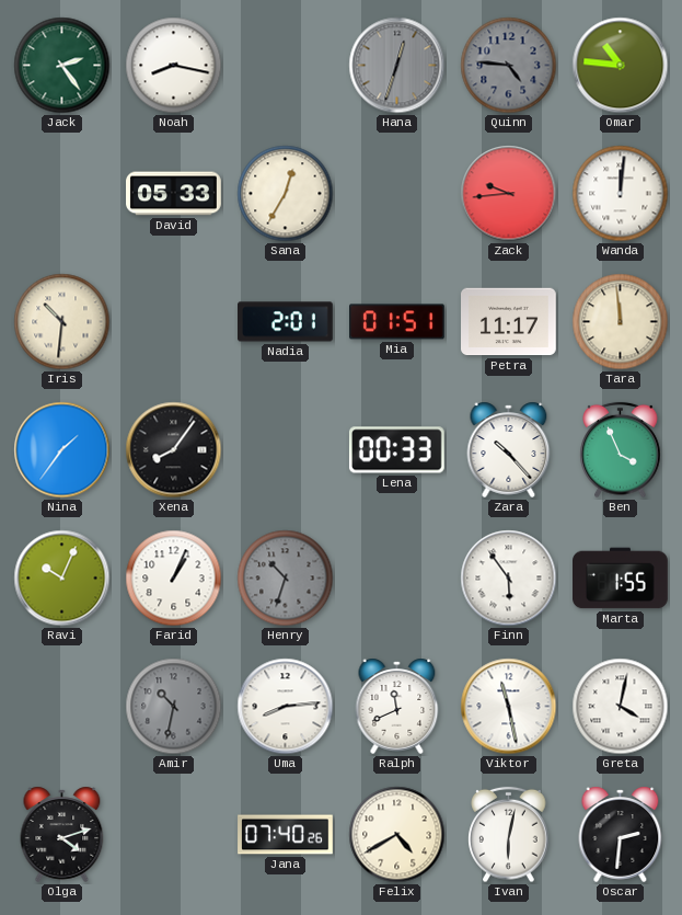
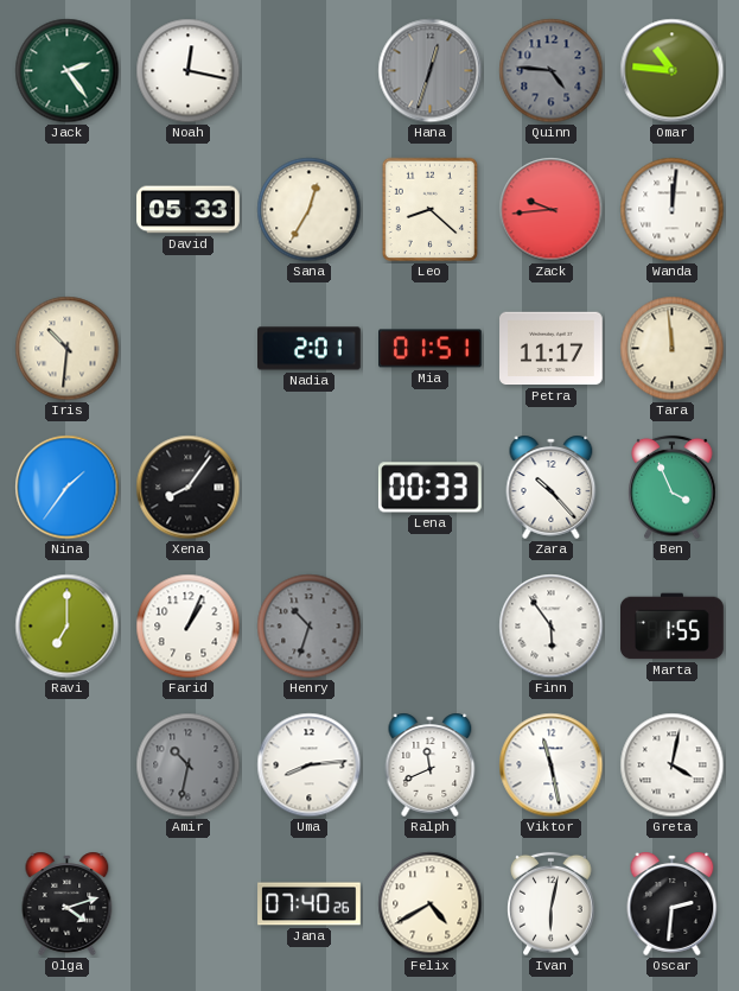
Noah: 8:17 -> 12:17 (189, 71)
Leo: none -> 8:22 (431, 210)
Ravi: 10:04 -> 7:00 (68, 627)
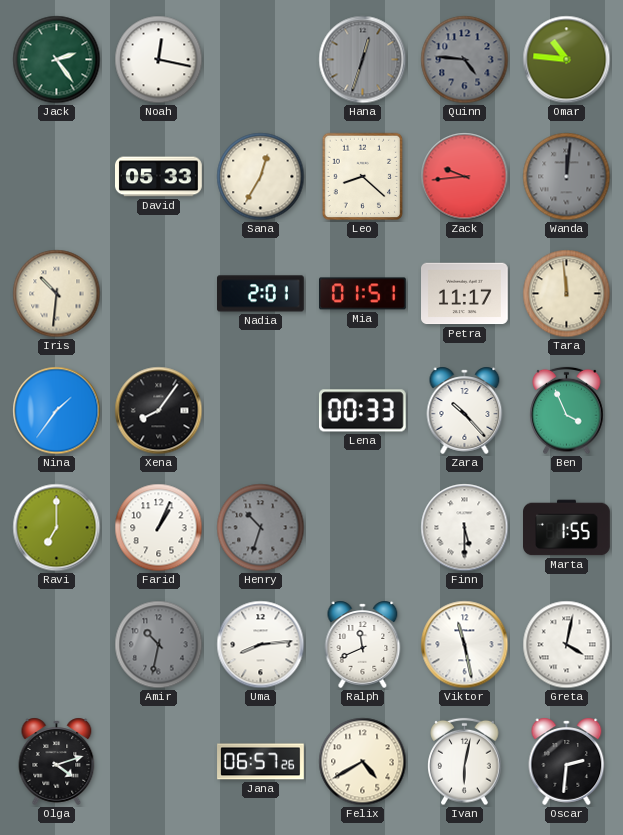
Wanda dial: white -> grey (567, 177)
Finn: 5:54 -> 5:30 (465, 528)
Jana: 07:40 -> 06:57 (261, 762)
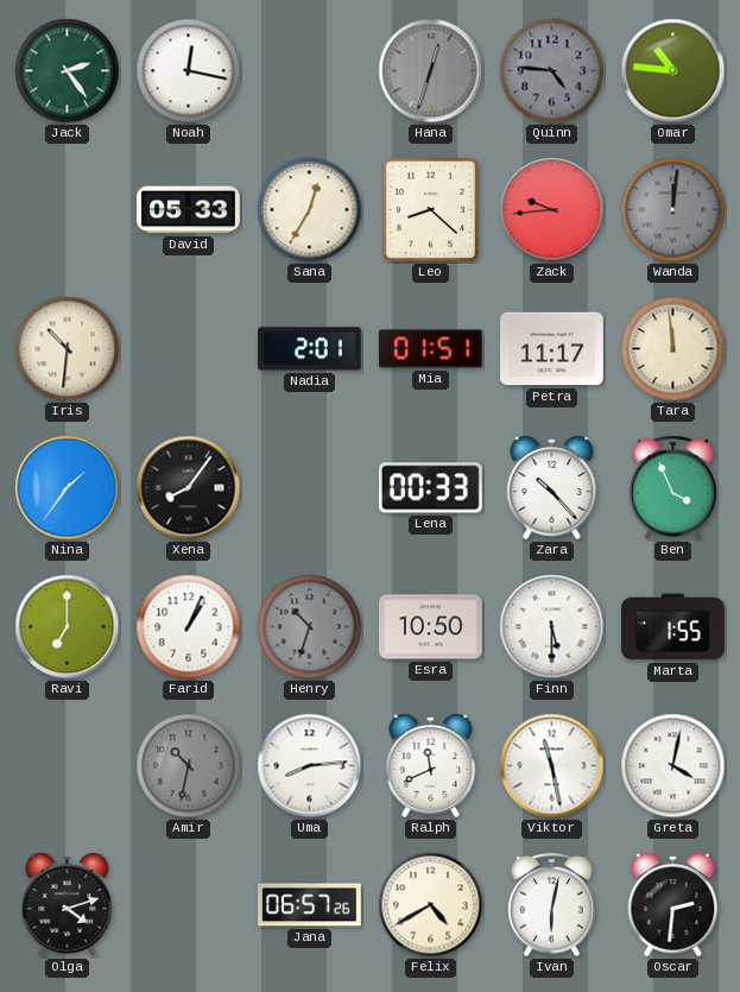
Esra: none -> 10:50 (431, 627)
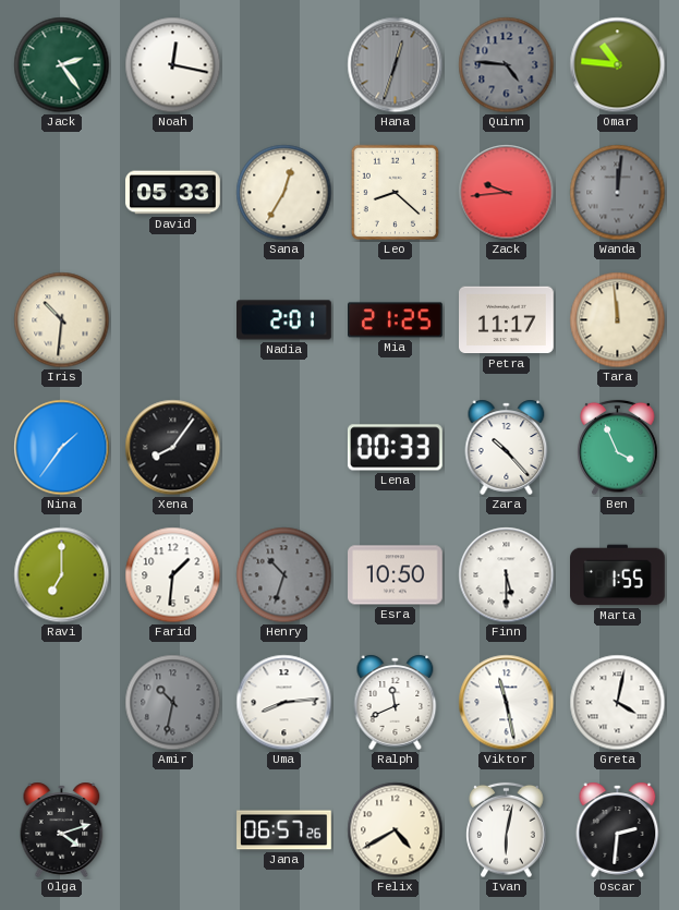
Mia: 01:51 -> 21:25 (396, 320)
Farid: 1:04 -> 1:31 (173, 575)
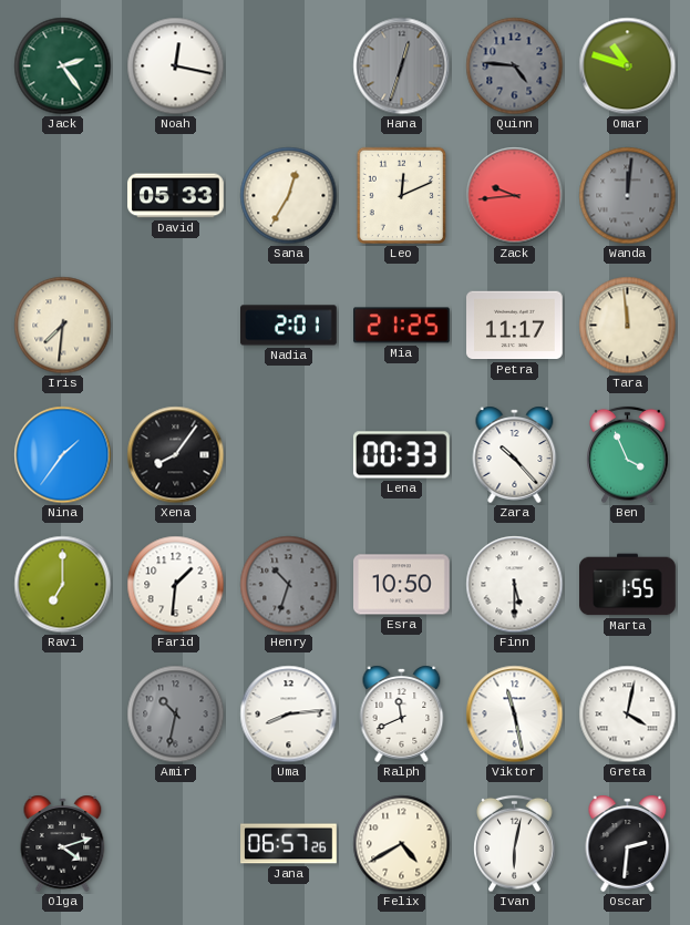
Omar: 10:46 -> 10:48 (628, 66)
Leo: 8:22 -> 12:11 (402, 196)
Iris: 10:31 -> 7:31 (63, 326)
